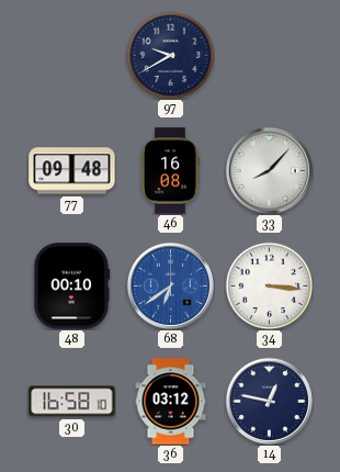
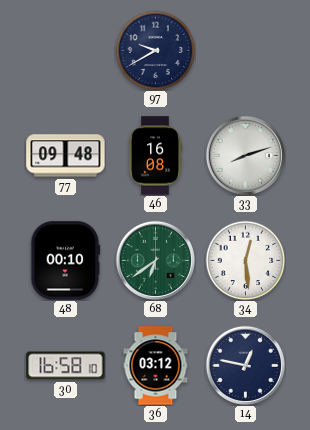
33: 8:07 -> 8:12 (245, 155)
68 dial: blue -> green (155, 260)
34: 3:16 -> 12:29 (245, 260)
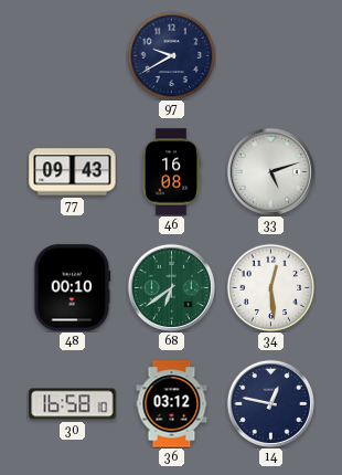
77: 09:48 -> 09:43 (73, 172)
33: 8:12 -> 5:12 (270, 171)
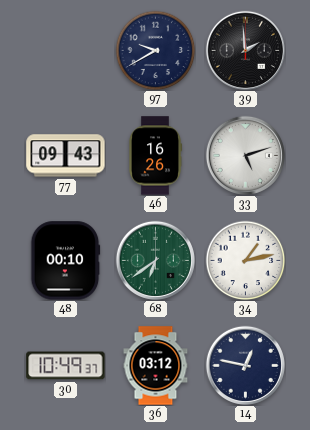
39: none -> 1:59 (245, 50)
46: 16:08 -> 16:26 (155, 156)
34: 12:29 -> 1:13 (245, 260)
30: 16:58 -> 10:49 (66, 366)
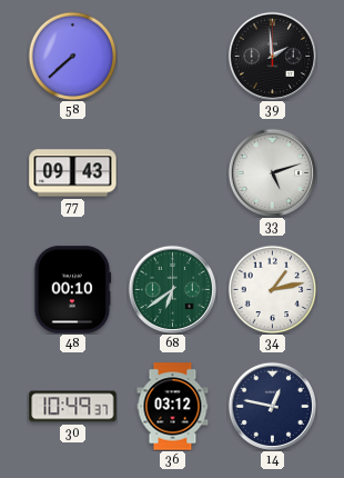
58: none -> 7:38 (72, 56)
97: 9:40 -> none (155, 50)
46: 16:26 -> none (155, 156)
